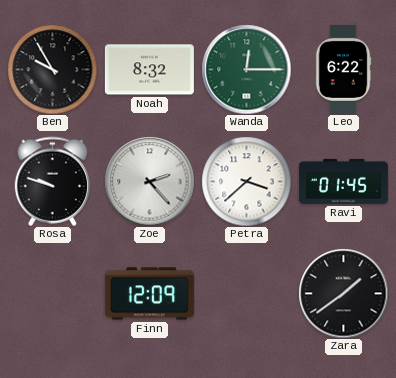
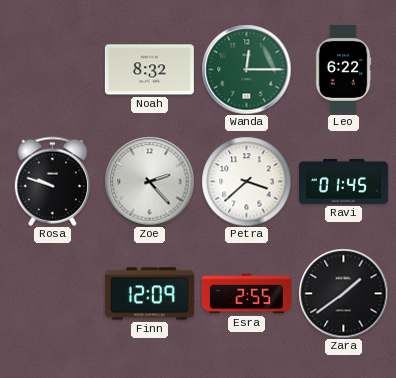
Ben: 9:55 -> none (52, 69)
Esra: none -> 2:55 (246, 294)
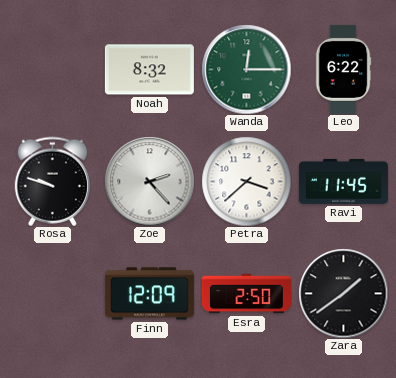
Ravi: 01:45 -> 11:45 (343, 181)
Esra: 2:55 -> 2:50 (246, 294)
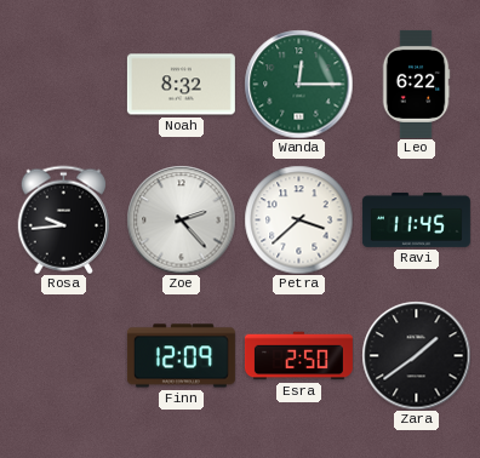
Rosa: 9:48 -> 9:44 (63, 219)
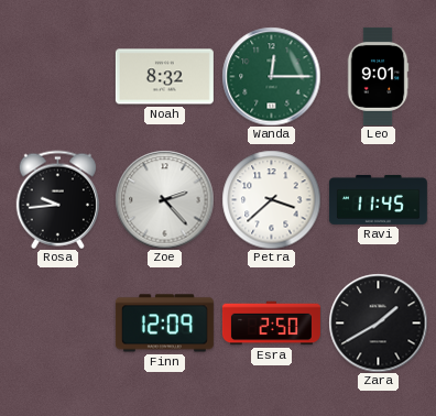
Leo: 6:22 -> 9:01 (378, 76)
Zara: 1:39 -> 1:40 (378, 322)
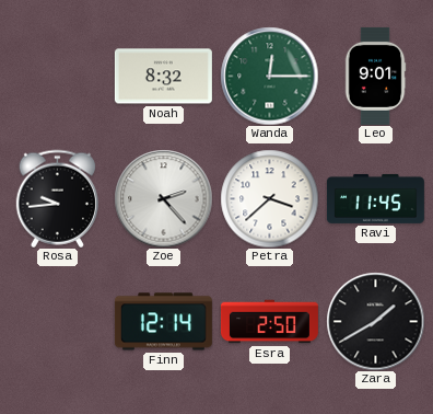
Finn: 12:09 -> 12:14 (163, 322)
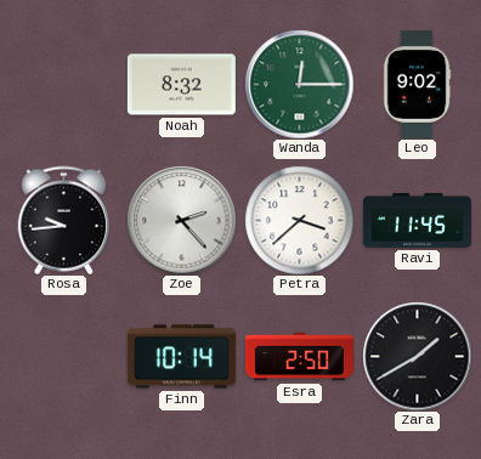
Leo: 9:01 -> 9:02 (417, 84)
Finn: 12:14 -> 10:14 (181, 357)
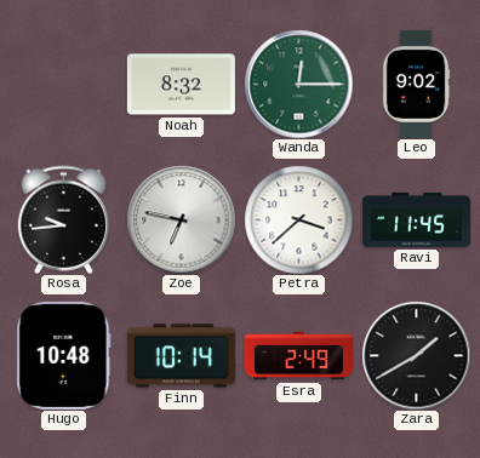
Zoe: 2:23 -> 6:47 (181, 219)
Hugo: none -> 10:48 (64, 355)
Esra: 2:50 -> 2:49 (298, 356)
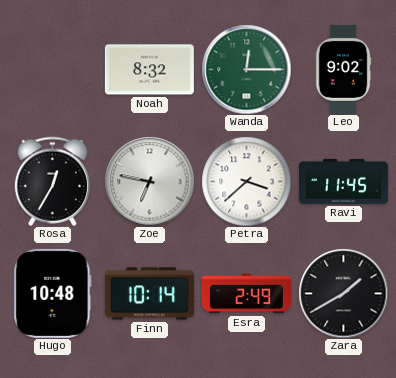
Rosa: 9:44 -> 12:35 (52, 181)
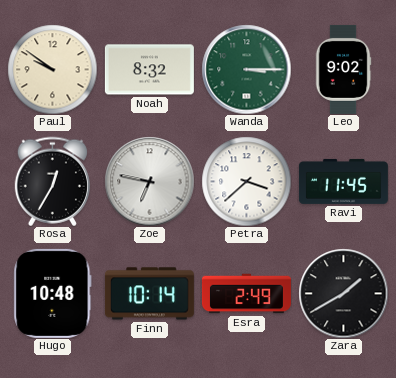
Paul: none -> 9:51 (52, 69)
Wanda: 12:15 -> 3:15 (246, 69)
